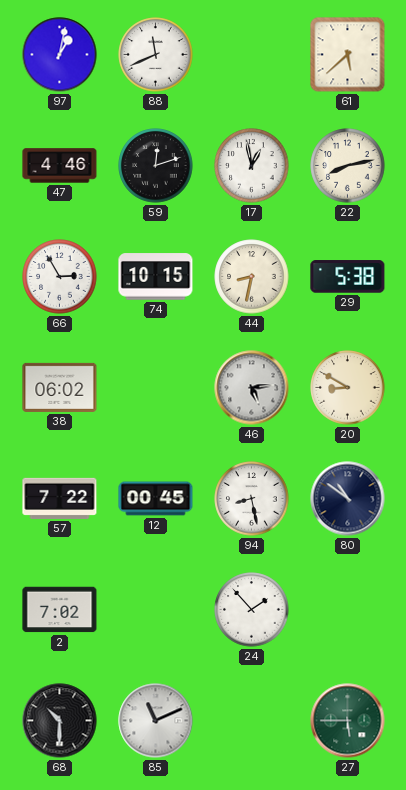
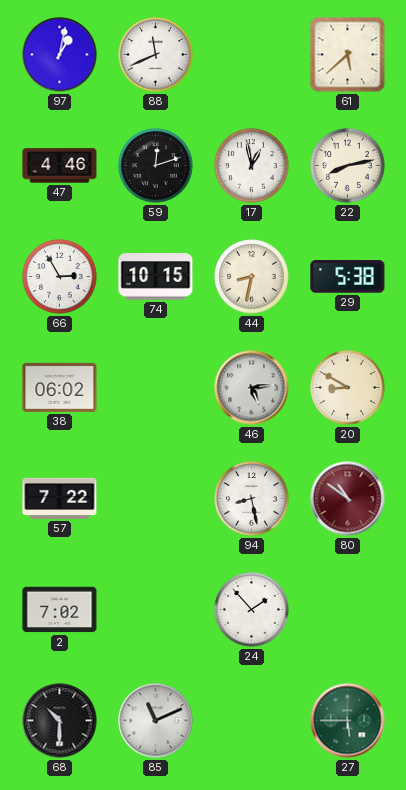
12: 00:45 -> none (156, 499)
80 dial: navy -> burgundy (348, 499)
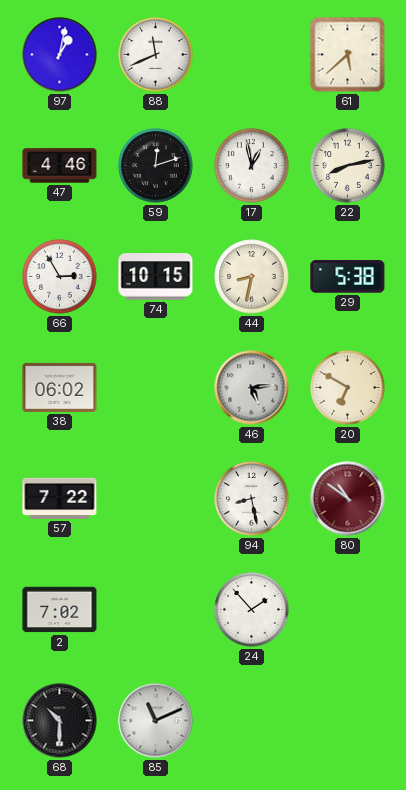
20: 8:50 -> 6:50 (348, 388)
27: 5:45 -> none (348, 721)
